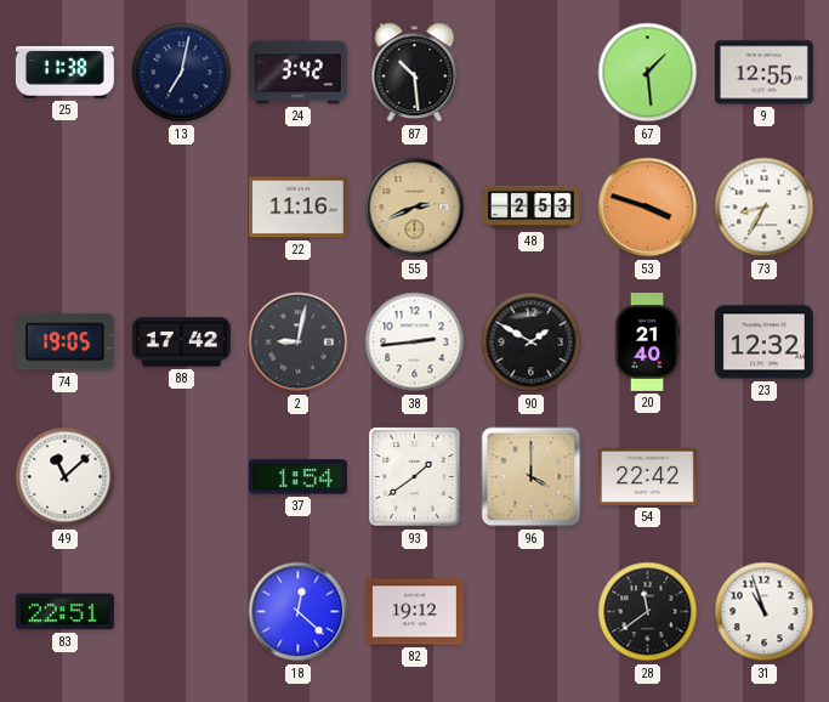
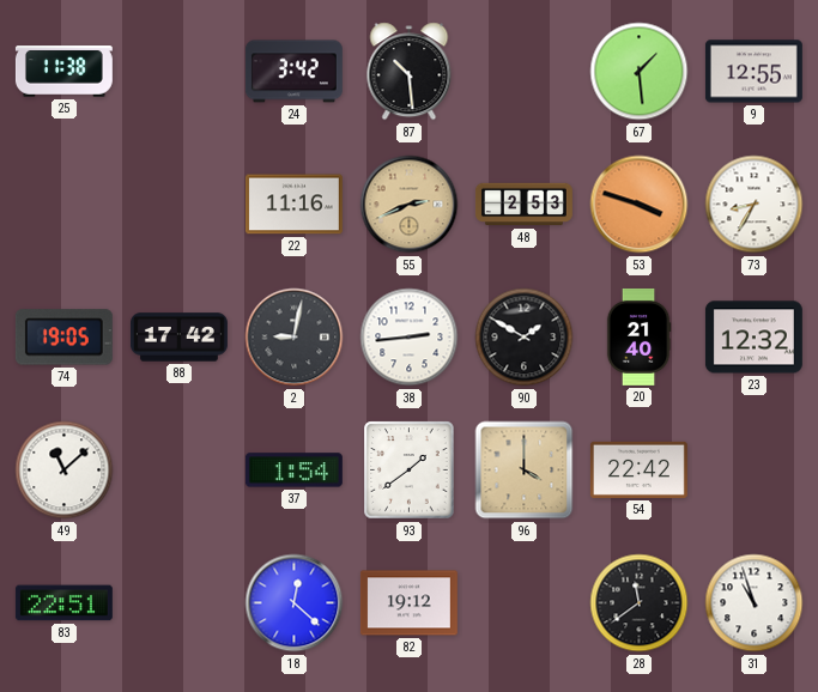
13: 7:02 -> none (182, 73)
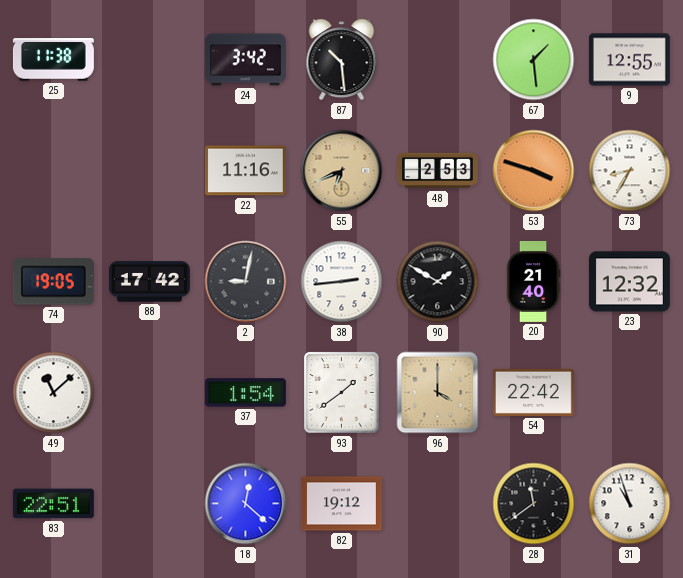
55: 2:41 -> 6:41 (342, 171)
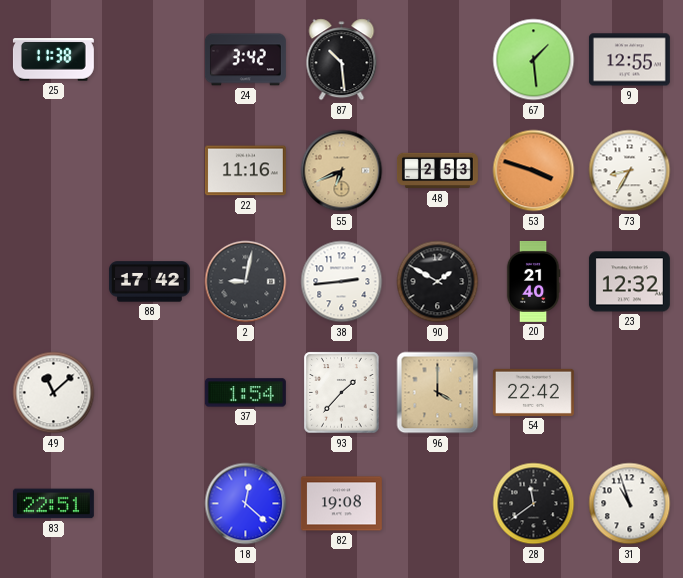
74: 19:05 -> none (53, 282)
93: 1:39 -> 1:37 (342, 393)
82: 19:12 -> 19:08 (341, 504)
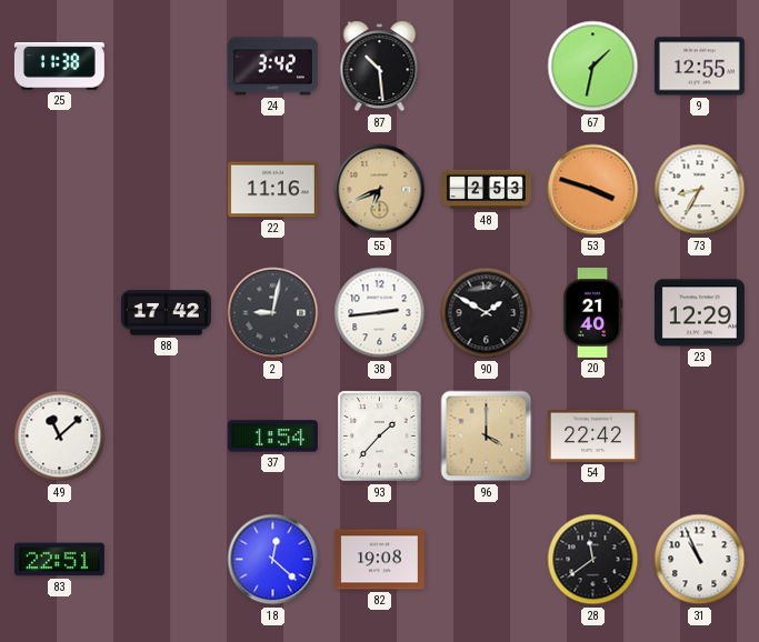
67: 1:29 -> 1:32 (593, 67)
23: 12:32 -> 12:29 (699, 313)
31: 10:57 -> 10:56 (700, 560)
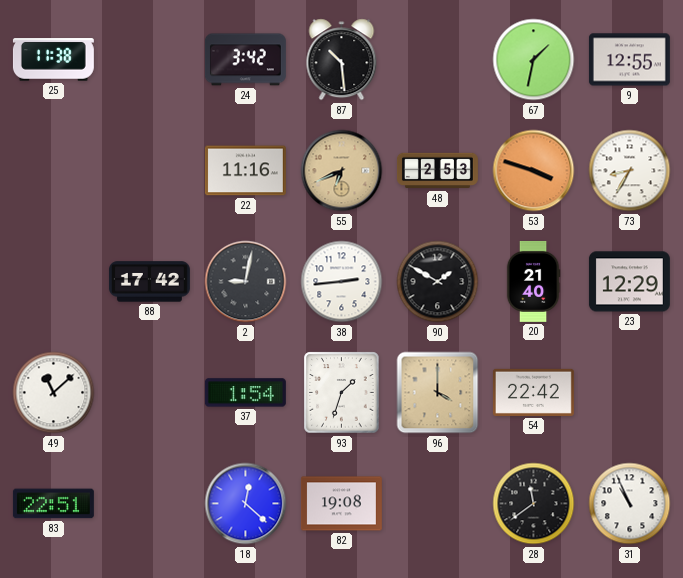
93: 1:37 -> 1:33 (342, 393)
